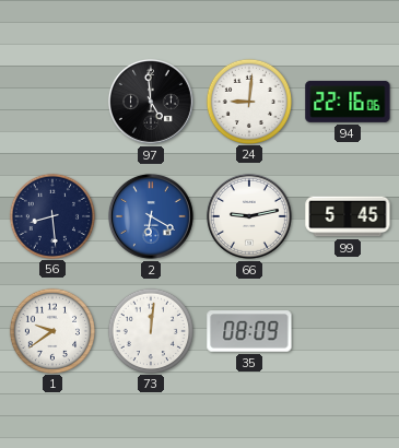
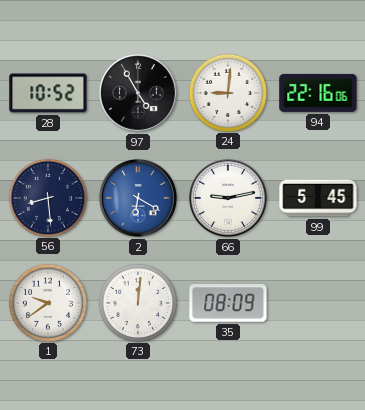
28: none -> 10:52 (48, 93)
97: 4:59 -> 4:55 (138, 93)
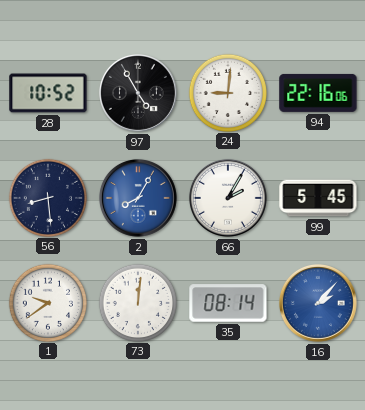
2: 6:20 -> 8:05 (138, 198)
66: 9:13 -> 2:05 (228, 198)
35: 08:09 -> 08:14 (228, 303)
16: none -> 2:07 (318, 303)
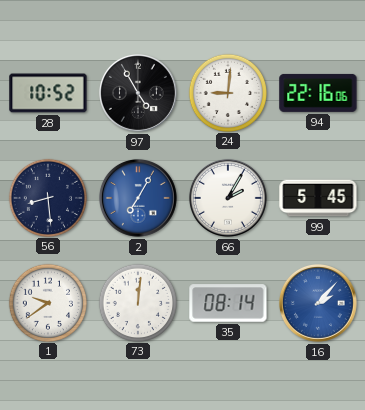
2: 8:05 -> 7:05 (138, 198)
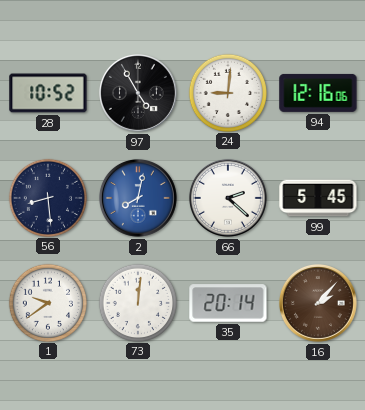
94: 22:16 -> 12:16 (318, 93)
2: 7:05 -> 8:02 (138, 198)
66: 2:05 -> 2:22 (228, 198)
35: 08:14 -> 20:14 (228, 303)
16 dial: blue -> brown (318, 303)
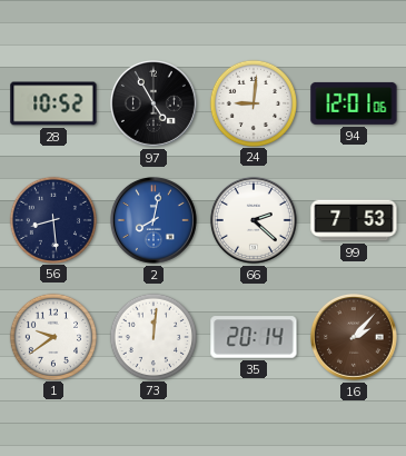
94: 12:16 -> 12:01 (354, 103)
99: 5:45 -> 7:53 (354, 220)
